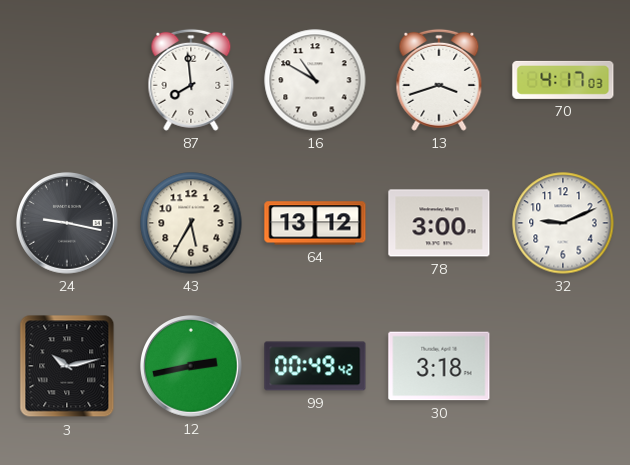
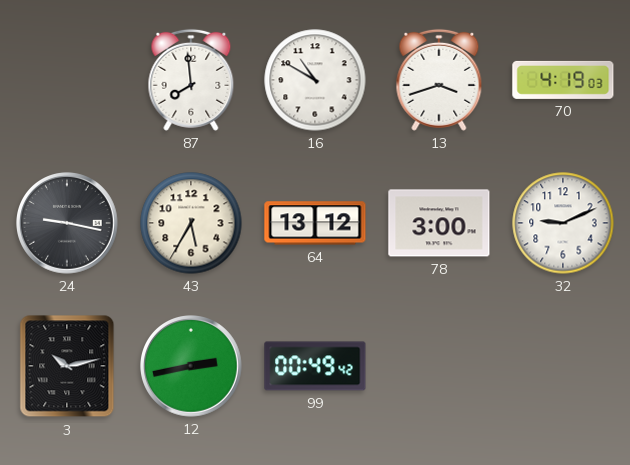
70: 4:17 -> 4:19 (563, 80)
30: 3:18 -> none (439, 366)
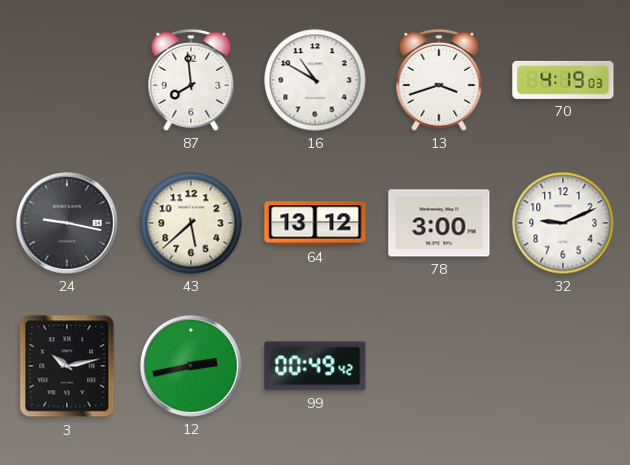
43: 5:35 -> 5:38 (191, 223)
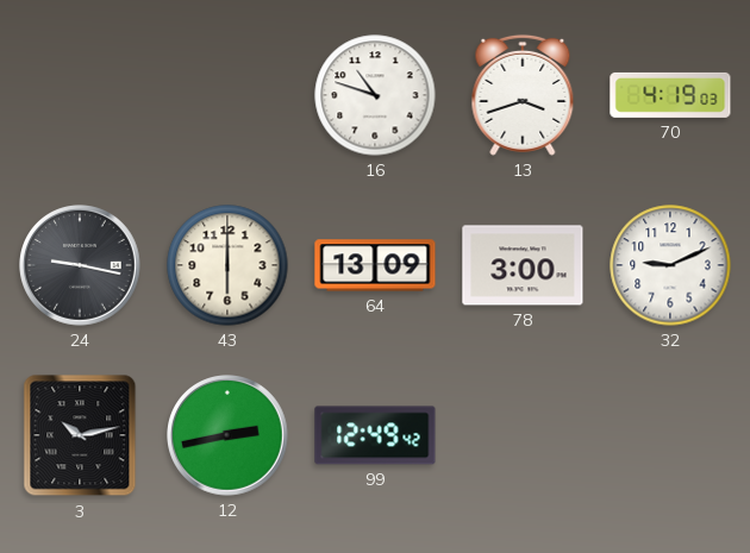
87: 7:59 -> none (191, 80)
16: 10:50 -> 10:48 (375, 95)
43: 5:38 -> 6:00 (227, 265)
64: 13:12 -> 13:09 (375, 265)
99: 00:49 -> 12:49 (375, 435)
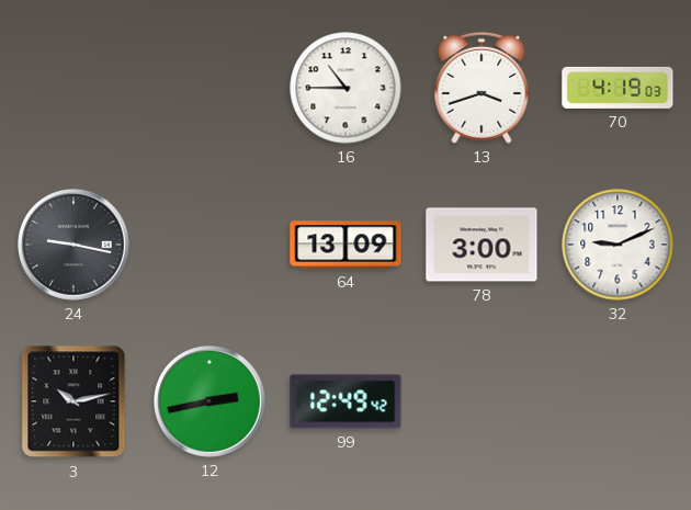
16: 10:48 -> 10:45 (346, 88)
43: 6:00 -> none (227, 265)
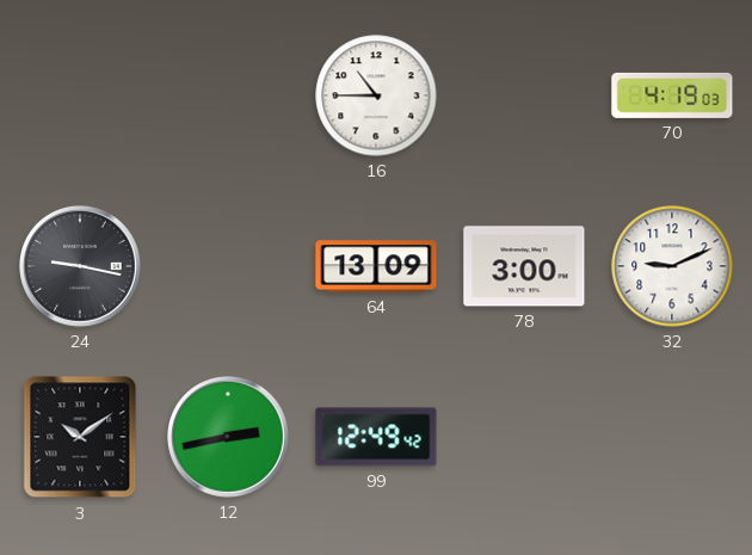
13: 3:42 -> none (482, 88)
3: 10:13 -> 10:09 (80, 437)
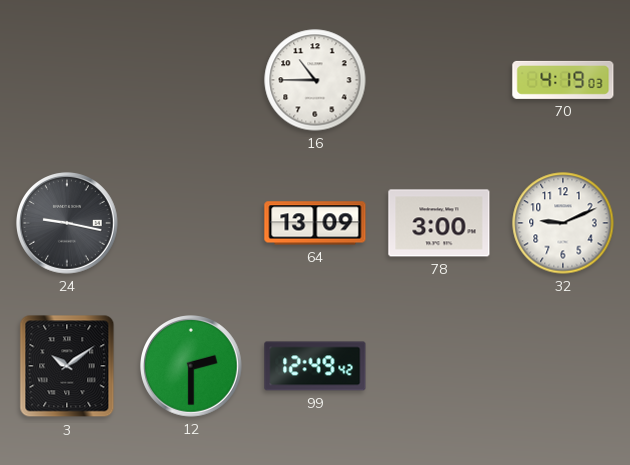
12: 2:43 -> 2:30 (192, 367)
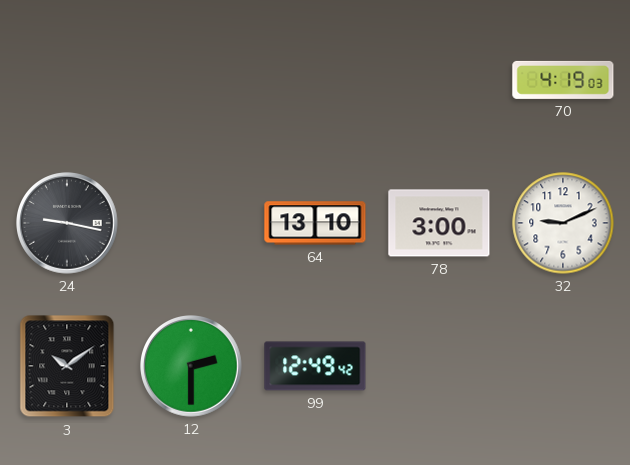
16: 10:45 -> none (315, 80)
64: 13:09 -> 13:10 (315, 223)
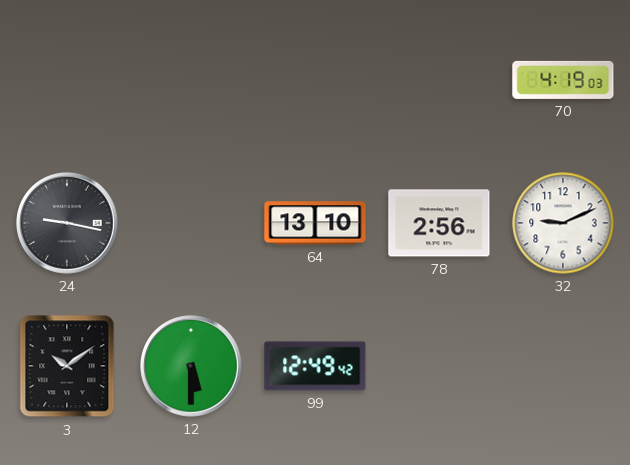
78: 3:00 -> 2:56 (439, 223)
12: 2:30 -> 5:30 (192, 367)
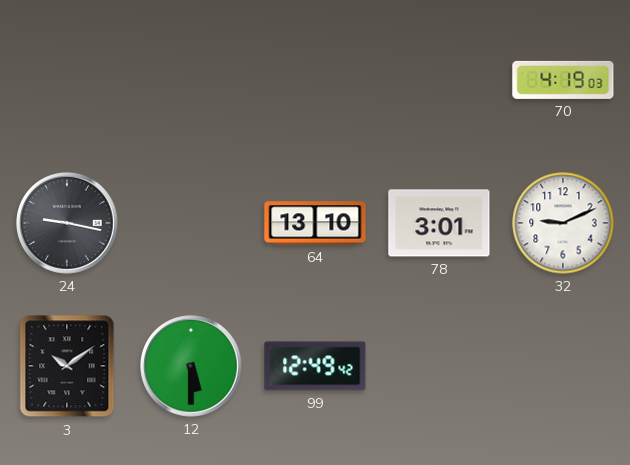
78: 2:56 -> 3:01 (439, 223)
